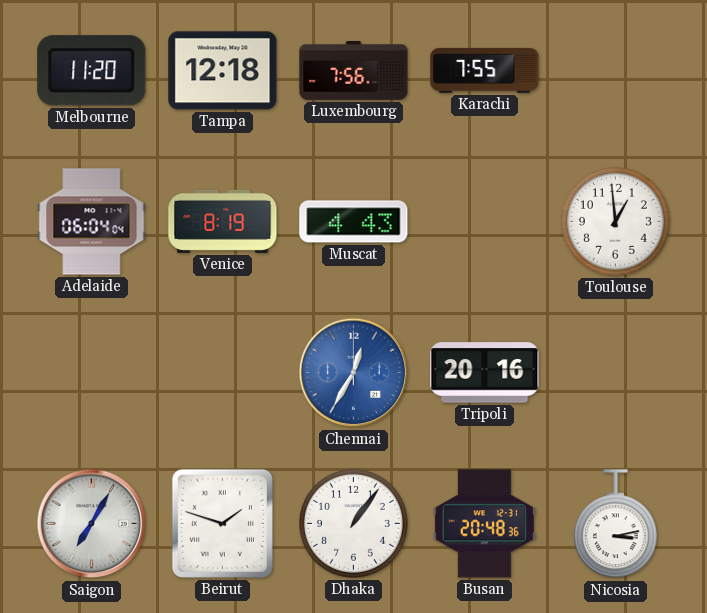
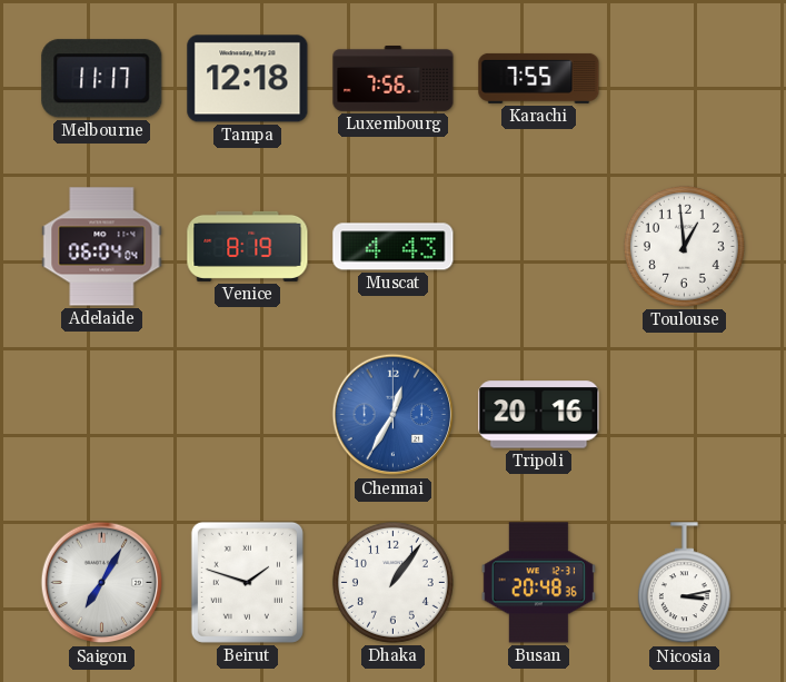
Melbourne: 11:20 -> 11:17 (102, 79)
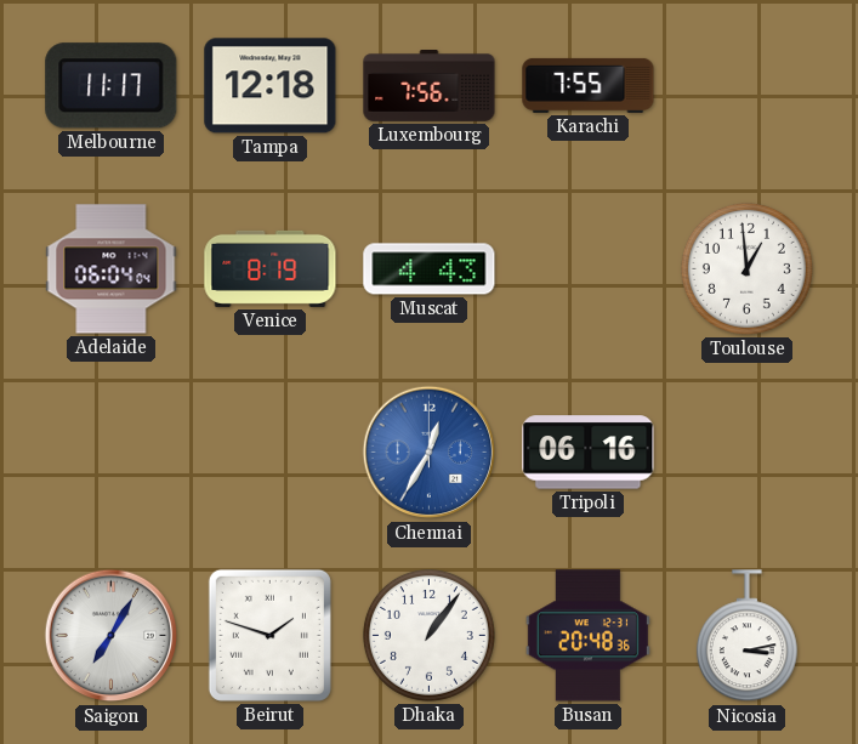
Tripoli: 20:16 -> 06:16 (589, 453)
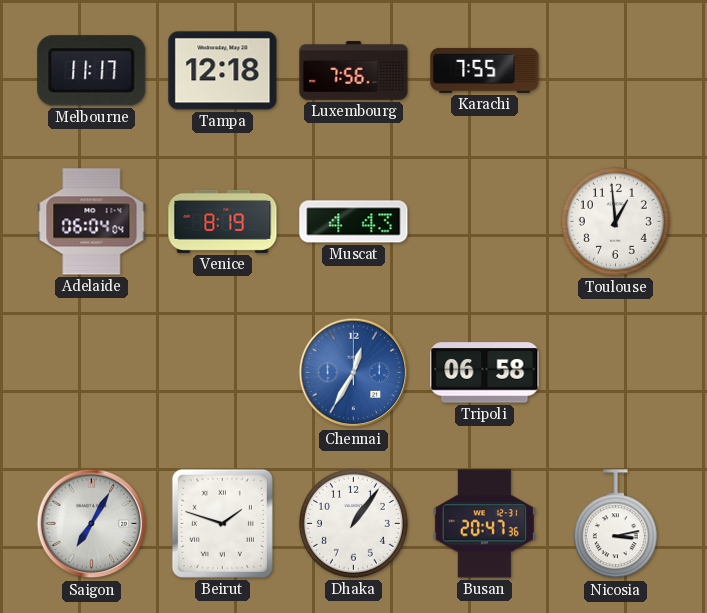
Tripoli: 06:16 -> 06:58 (485, 373)
Busan: 20:48 -> 20:47 (484, 524)
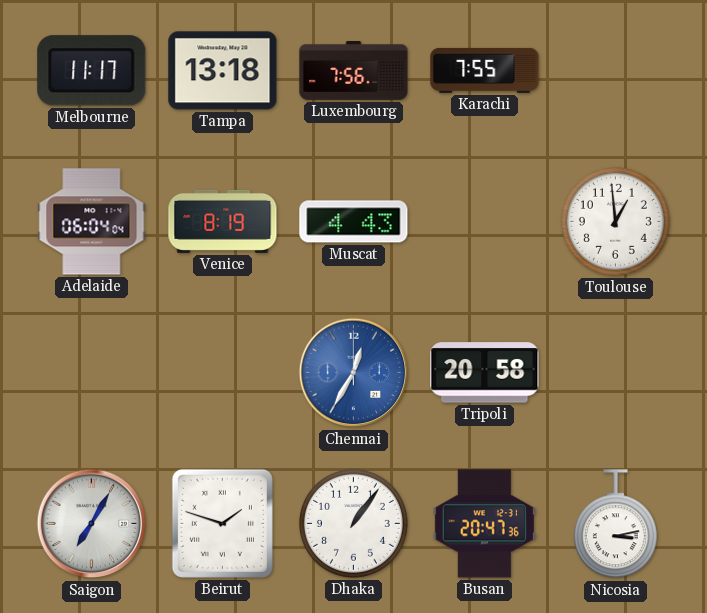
Tampa: 12:18 -> 13:18 (223, 71)
Tripoli: 06:58 -> 20:58 (485, 373)
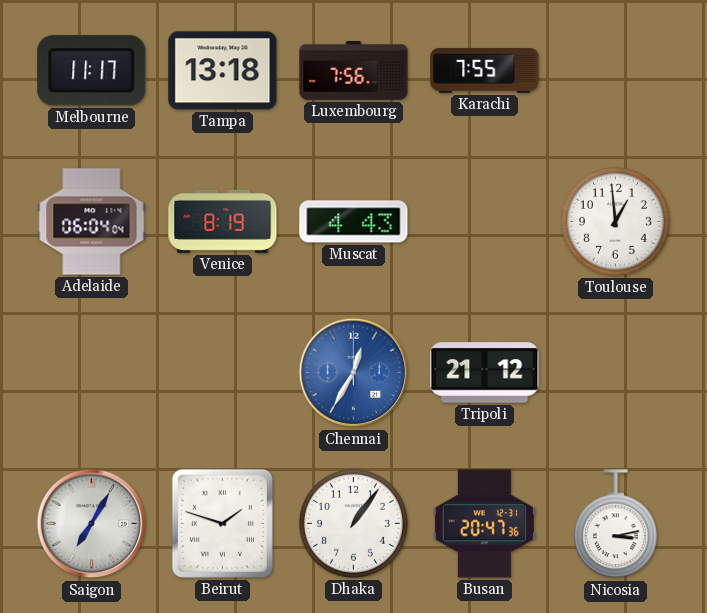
Tripoli: 20:58 -> 21:12 (485, 373)
